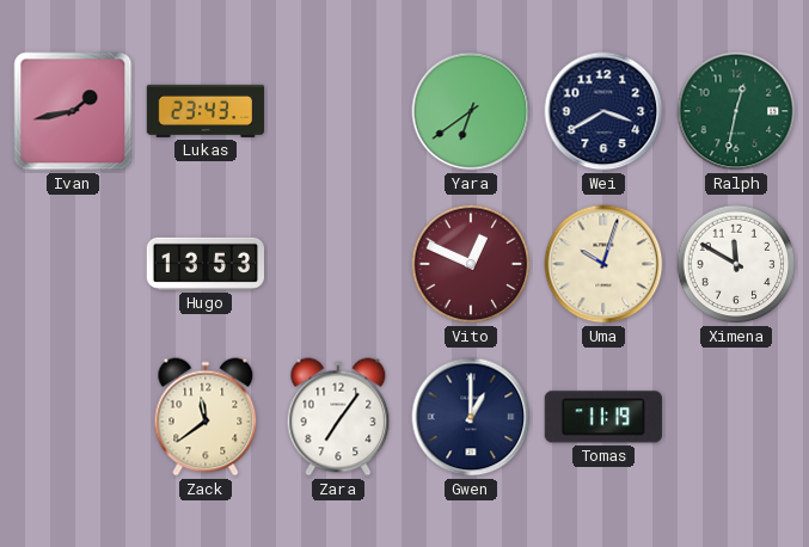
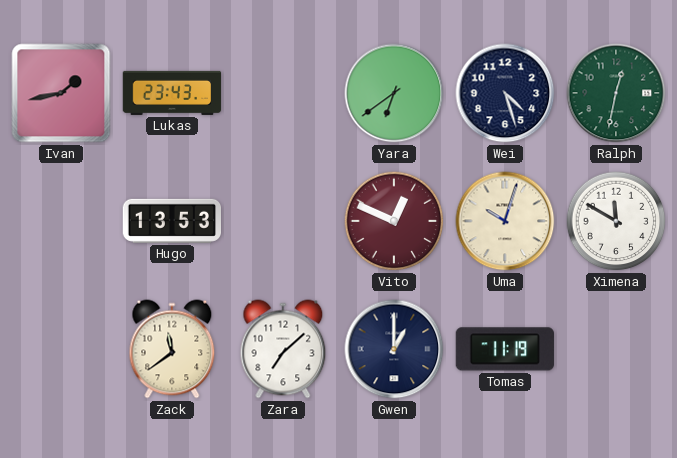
Wei: 3:40 -> 4:27 (505, 93)
Zara: 7:06 -> 7:08 (283, 349)
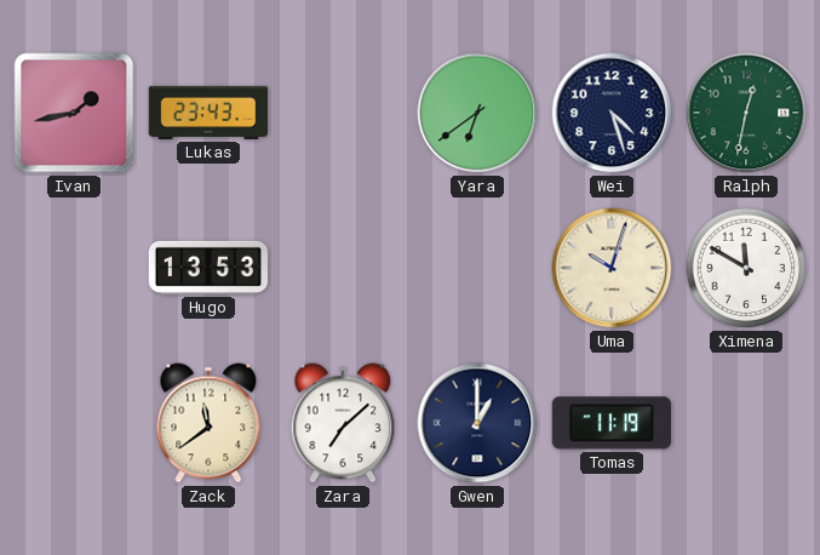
Vito: 12:49 -> none (394, 221)
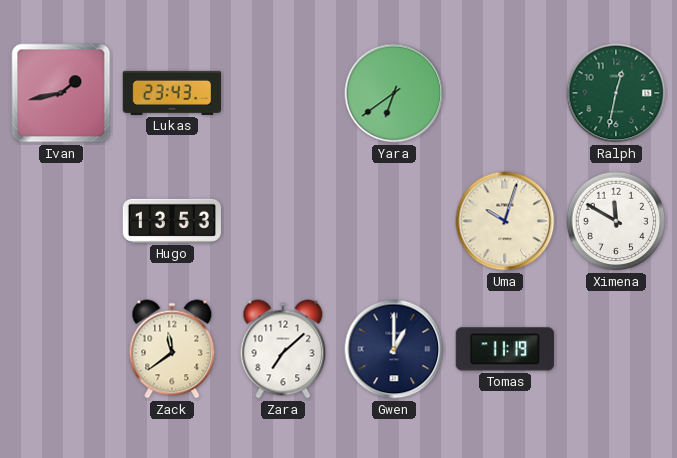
Wei: 4:27 -> none (612, 113)
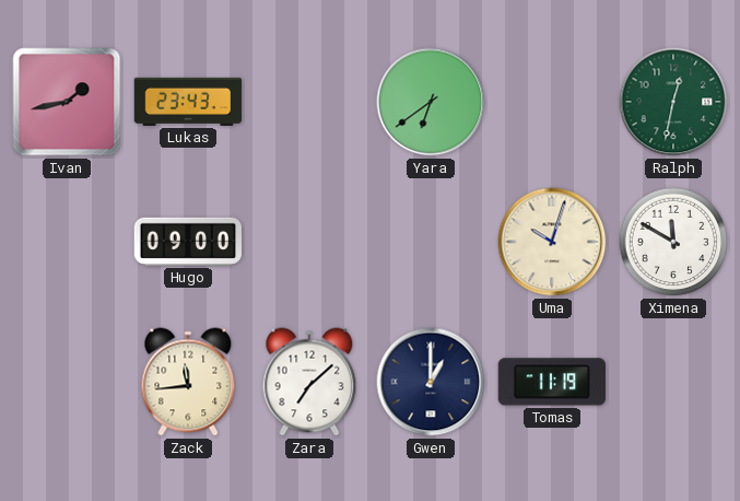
Hugo: 13:53 -> 09:00 (187, 242)
Zack: 11:39 -> 11:44 (188, 382)
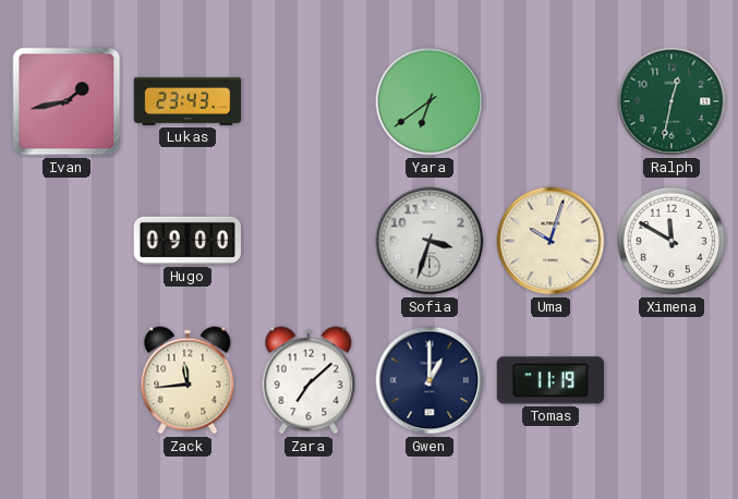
Sofia: none -> 3:33 (430, 241)
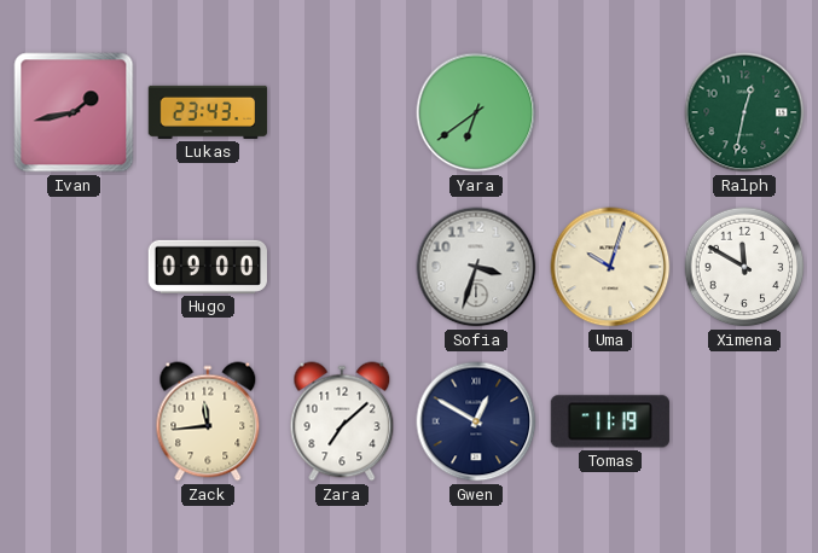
Gwen: 1:00 -> 12:50 (476, 421)
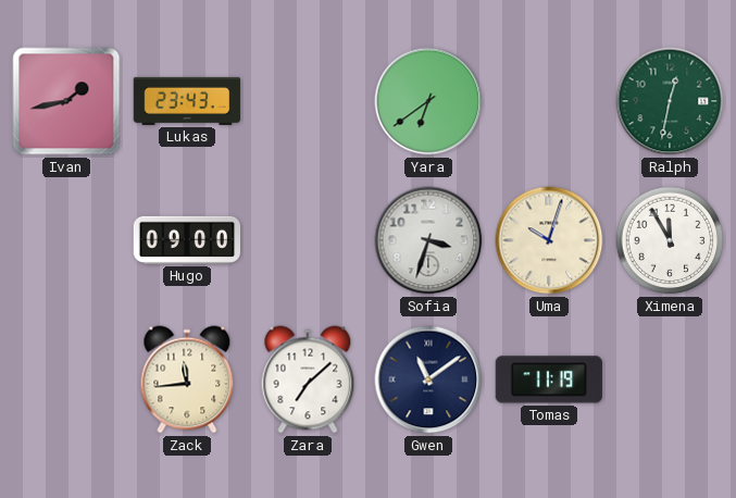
Ximena: 11:50 -> 11:55 (670, 240)
Gwen: 12:50 -> 11:09 (428, 379)
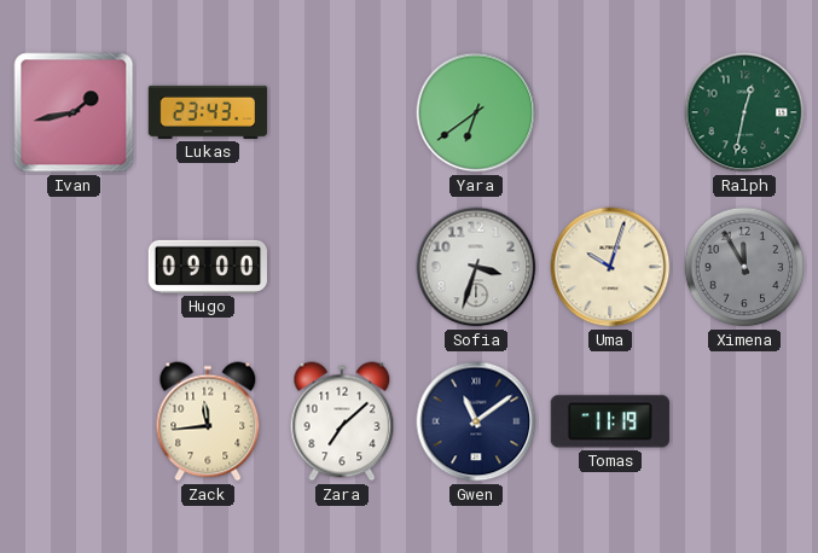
Ximena dial: white -> grey (744, 267)
